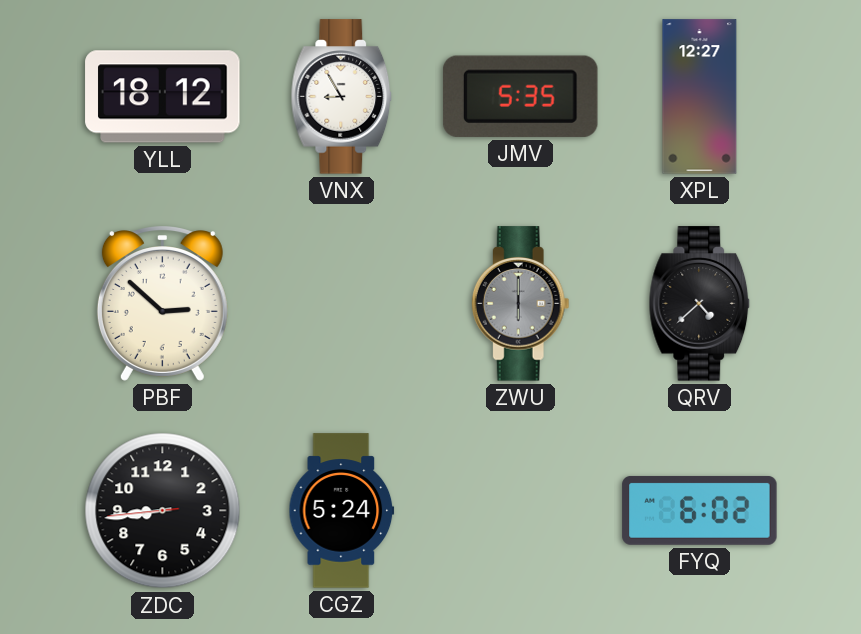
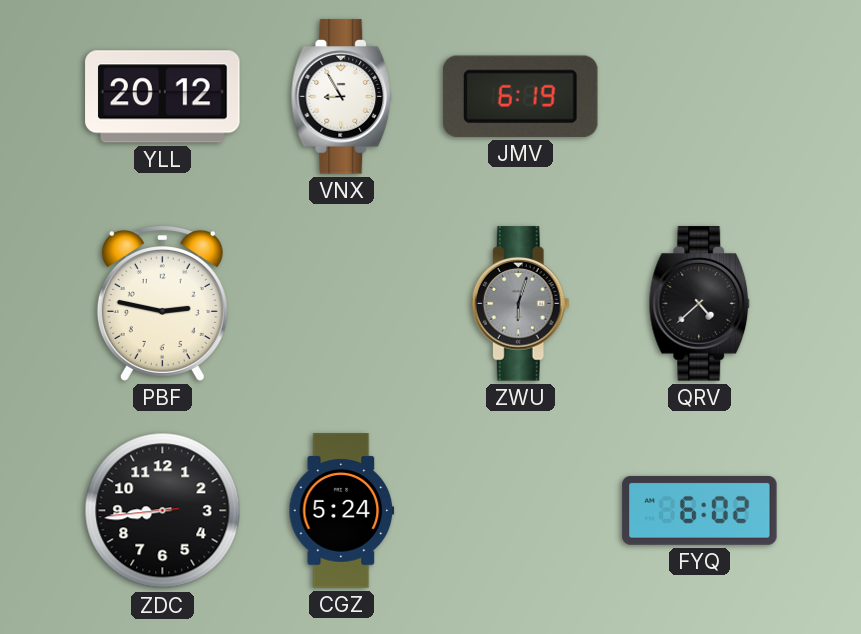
YLL: 18:12 -> 20:12 (163, 97)
JMV: 5:35 -> 6:19 (520, 96)
XPL: 12:27 -> none (700, 97)
PBF: 2:52 -> 2:47 (162, 304)
ZWU: 6:00 -> 6:03 (520, 304)
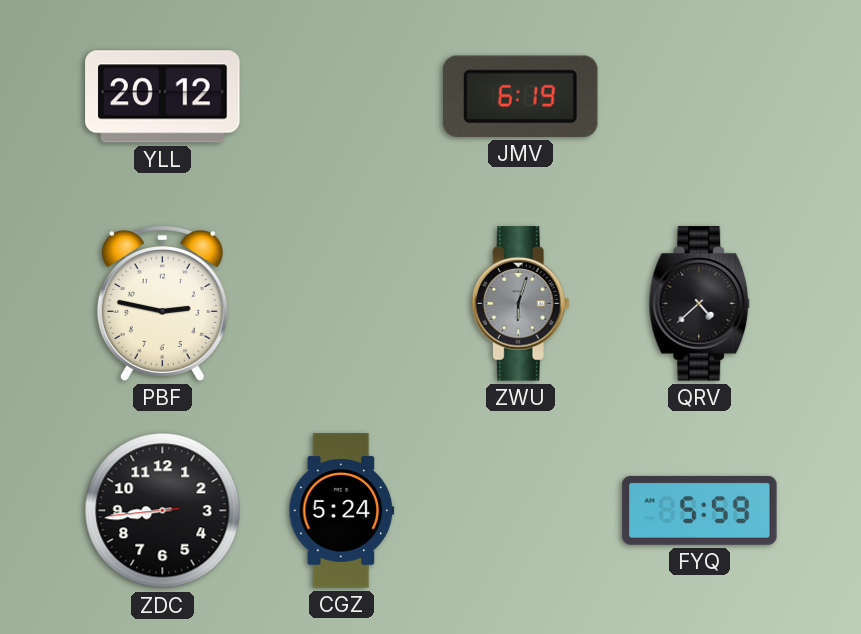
VNX: 8:55 -> none (342, 97)
FYQ: 6:02 -> 5:59 (700, 510)
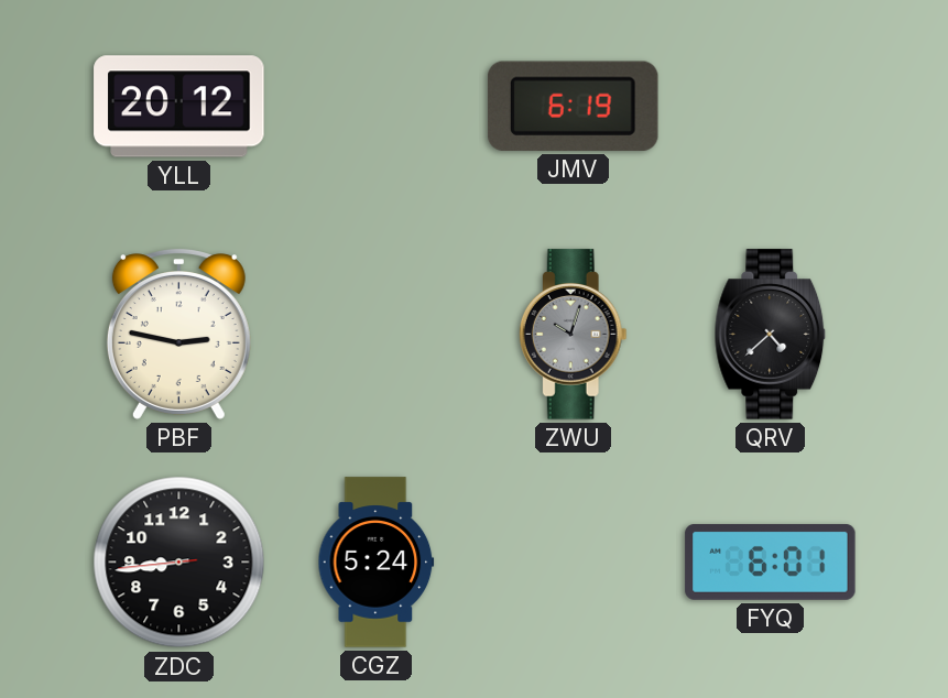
ZWU: 6:03 -> 10:03 (573, 335)
FYQ: 5:59 -> 6:01 (771, 561)
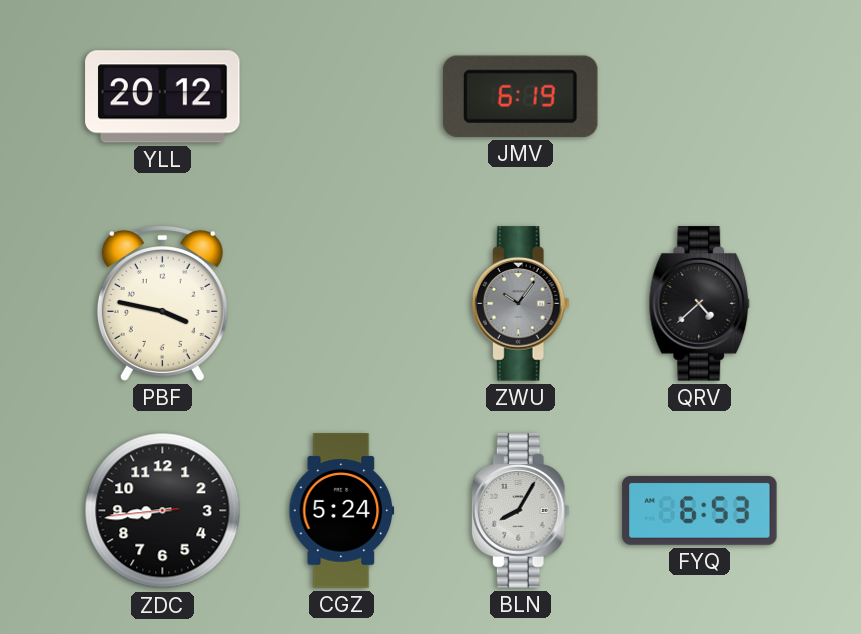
PBF: 2:47 -> 3:47 (162, 304)
ZWU: 10:03 -> 10:06 (520, 304)
BLN: none -> 8:05 (520, 511)
FYQ: 6:01 -> 6:53 (700, 510)
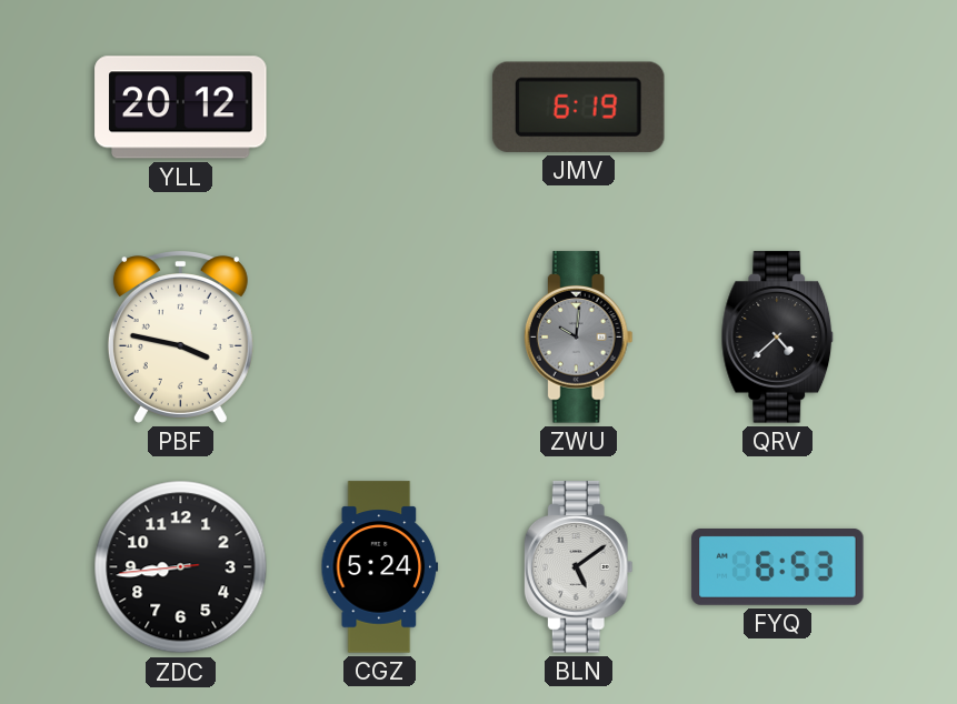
ZWU: 10:06 -> 10:01 (578, 338)
BLN: 8:05 -> 5:09 (578, 567)
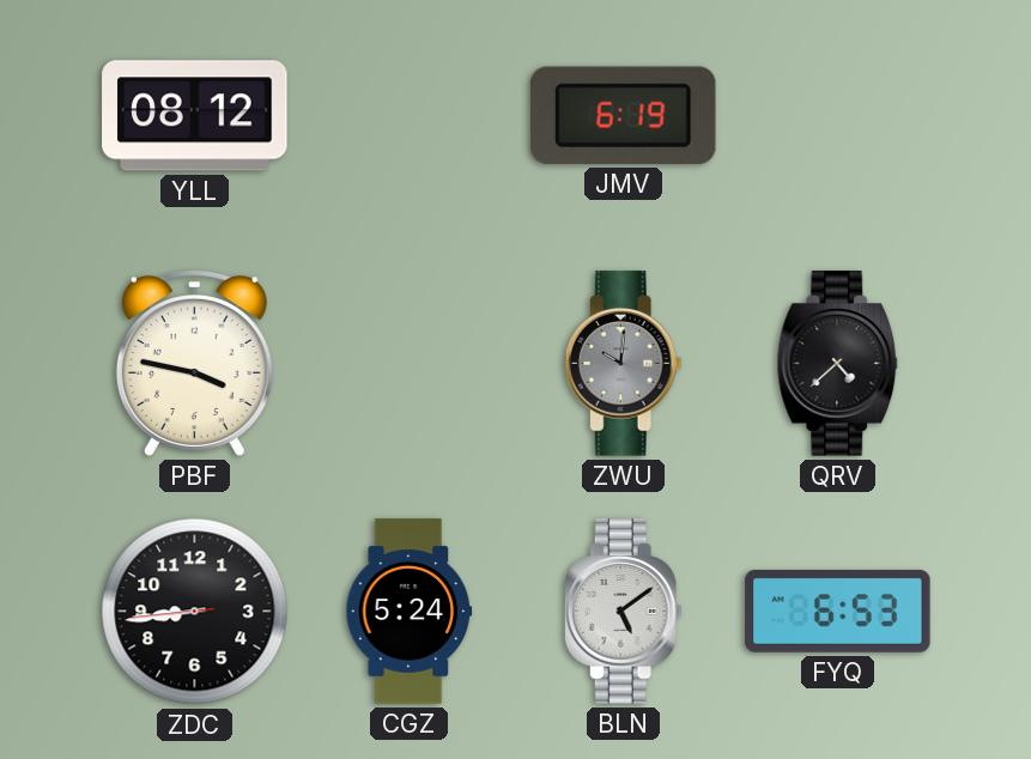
YLL: 20:12 -> 08:12 (195, 116)
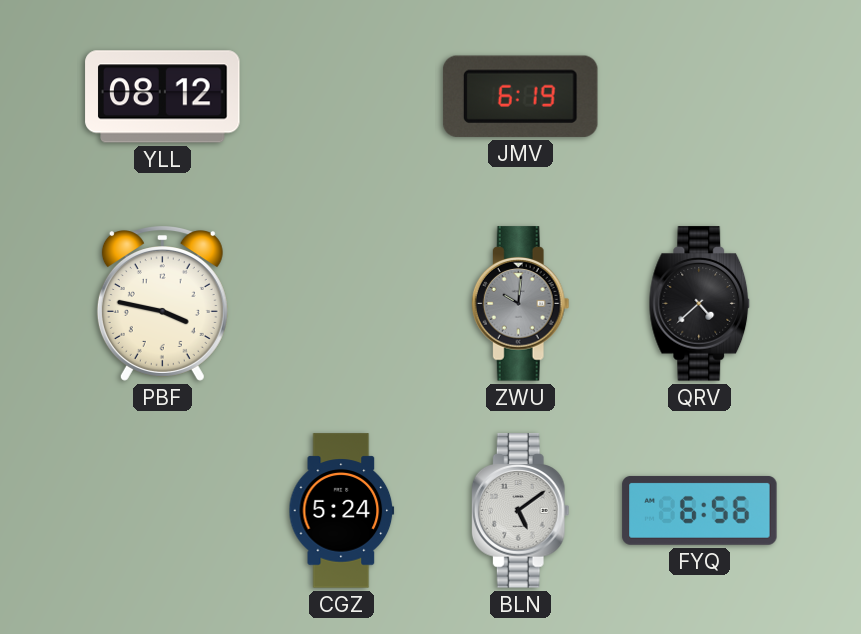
ZDC: 8:43 -> none (195, 612)
FYQ: 6:53 -> 6:56 (700, 510)
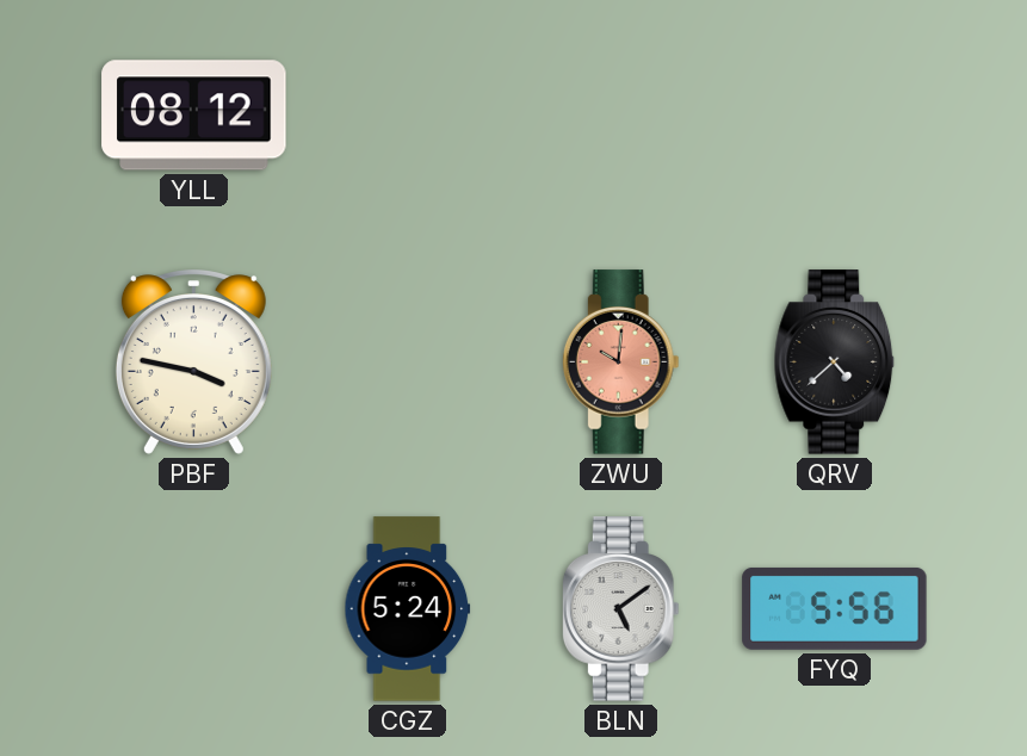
JMV: 6:19 -> none (520, 96)
ZWU dial: grey -> salmon (620, 362)
FYQ: 6:56 -> 5:56 (835, 608)
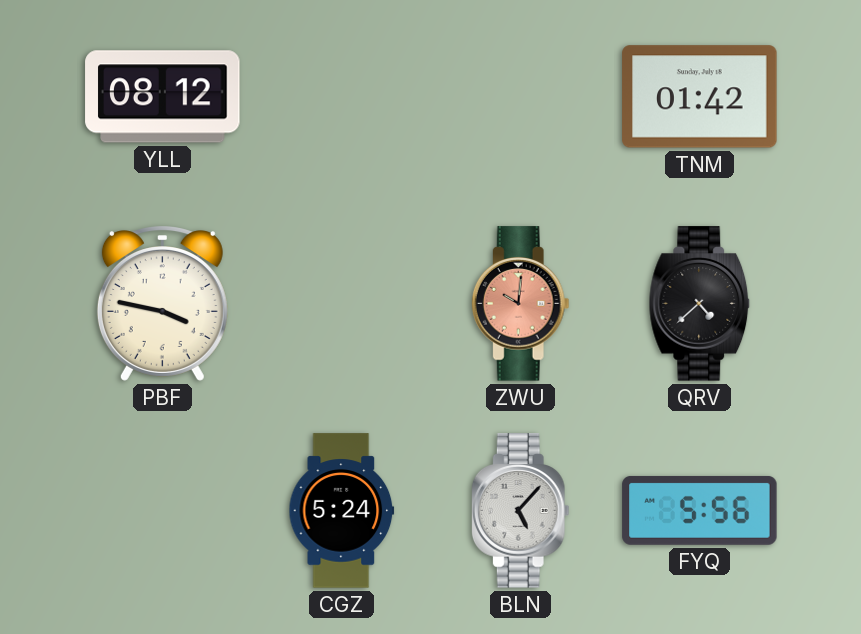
TNM: none -> 01:42 (700, 97)
BLN: 5:09 -> 5:07 (520, 511)
